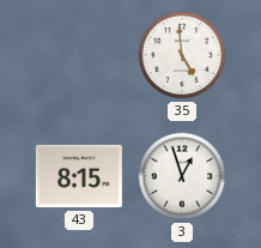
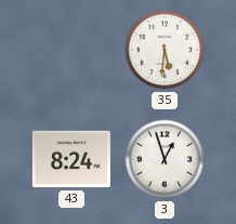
35: 4:59 -> 5:31 (165, 50)
43: 8:15 -> 8:24 (71, 159)
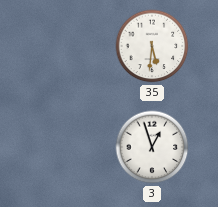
43: 8:24 -> none (71, 159)
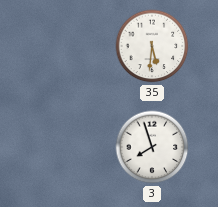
3: 12:57 -> 7:57 (152, 147)
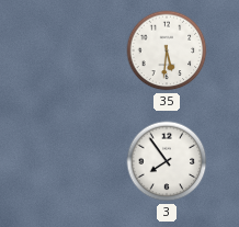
3: 7:57 -> 7:54 (167, 161)
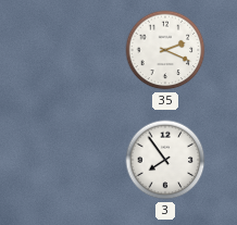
35: 5:31 -> 2:19 (165, 50)
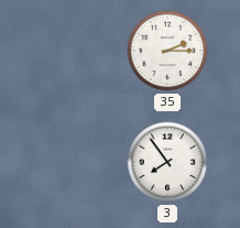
35: 2:19 -> 2:15 (167, 51)
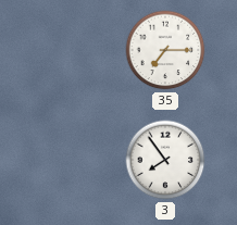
35: 2:15 -> 7:15 (165, 50)
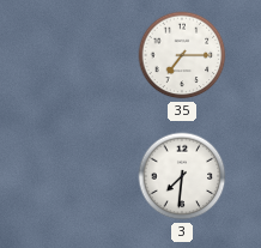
3: 7:54 -> 7:31 (182, 176)
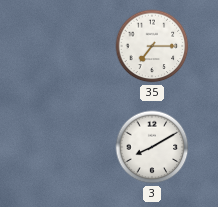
3: 7:31 -> 8:10 (152, 147)
